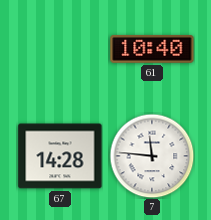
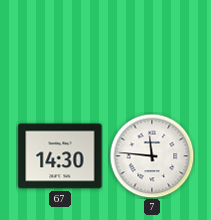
61: 10:40 -> none (152, 49)
67: 14:28 -> 14:30 (60, 156)
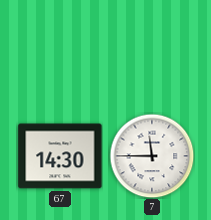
7: 11:46 -> 11:45 (152, 156)
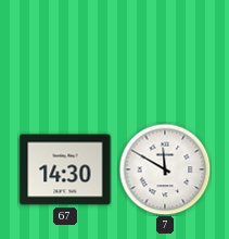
7: 11:45 -> 11:50 (165, 169)
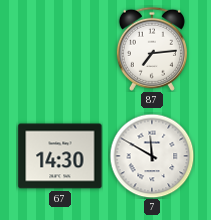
87: none -> 7:14 (152, 49)
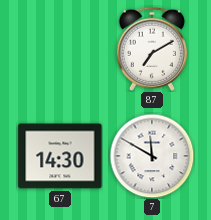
87: 7:14 -> 7:10 (152, 49)
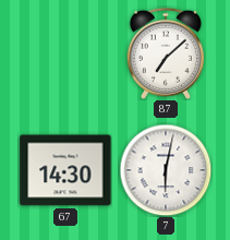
87: 7:10 -> 7:08 (166, 53)
7: 11:50 -> 6:02 (166, 170)
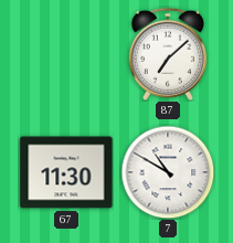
67: 14:30 -> 11:30 (66, 172)
7: 6:02 -> 10:50 (168, 172)
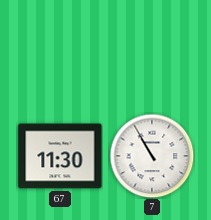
87: 7:08 -> none (168, 54)
7: 10:50 -> 10:55 (152, 156)
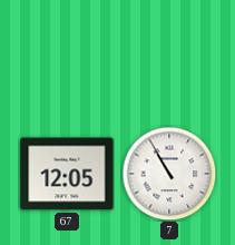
67: 11:30 -> 12:05 (67, 174)
